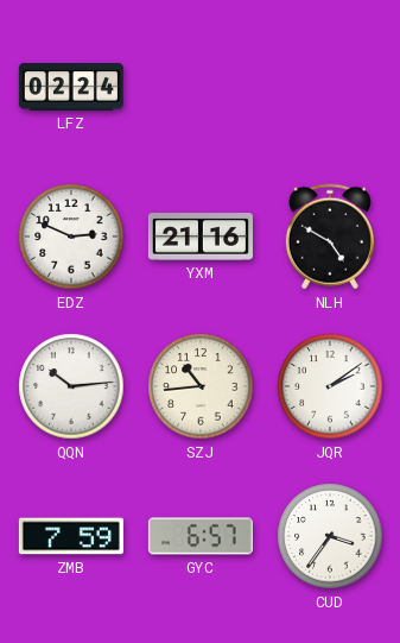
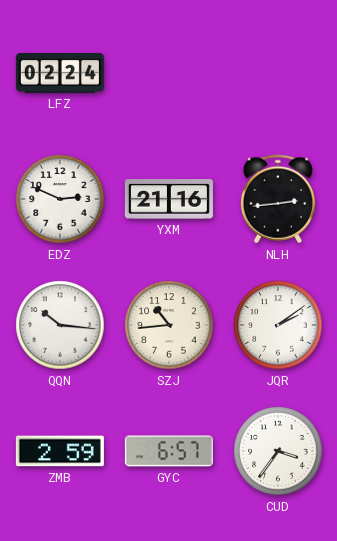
NLH: 4:50 -> 2:44 (278, 199)
QQN: 10:14 -> 10:16 (60, 325)
ZMB: 7:59 -> 2:59 (60, 451)
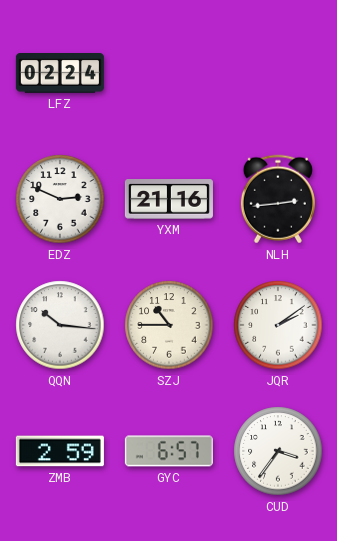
SZJ: 10:44 -> 10:45 (169, 325)
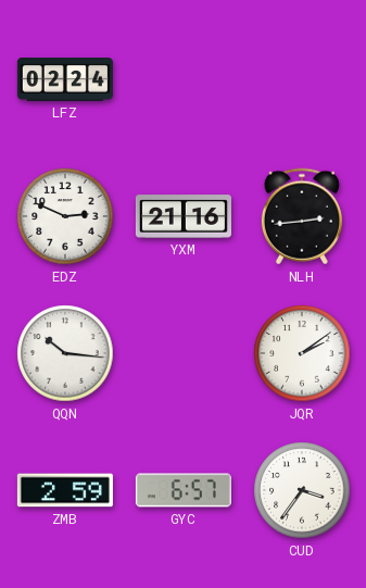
SZJ: 10:45 -> none (169, 325)
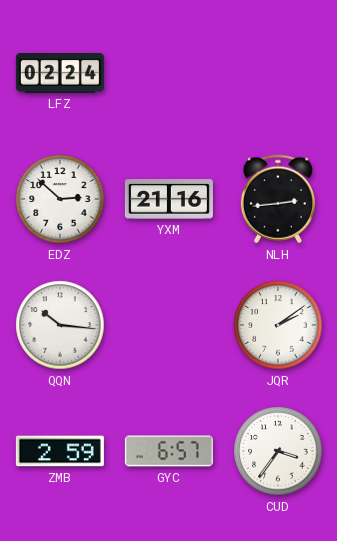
EDZ: 2:49 -> 2:52 (60, 199)
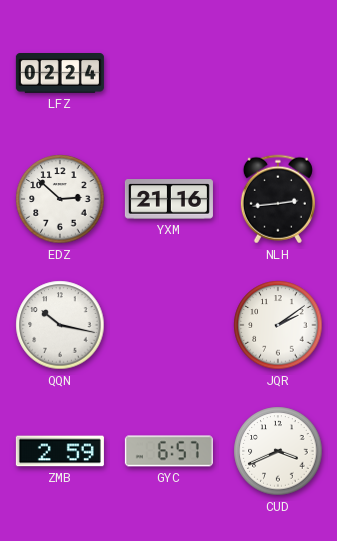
QQN: 10:16 -> 10:17 (60, 325)
CUD: 3:36 -> 3:41 (278, 451)
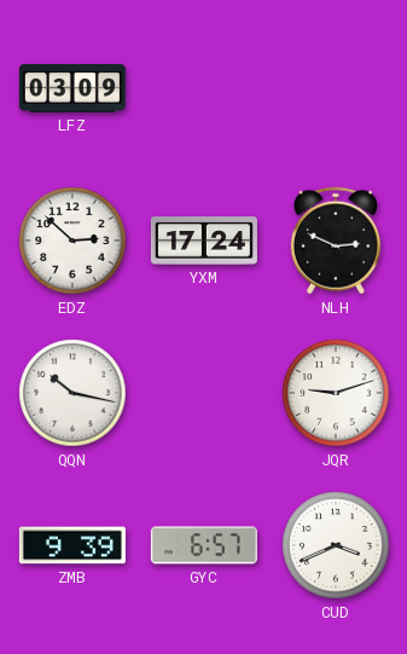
LFZ: 02:24 -> 03:09 (72, 89)
YXM: 21:16 -> 17:24 (204, 241)
NLH: 2:44 -> 2:49 (336, 241)
JQR: 2:09 -> 9:12 (336, 393)
ZMB: 2:59 -> 9:39 (72, 545)
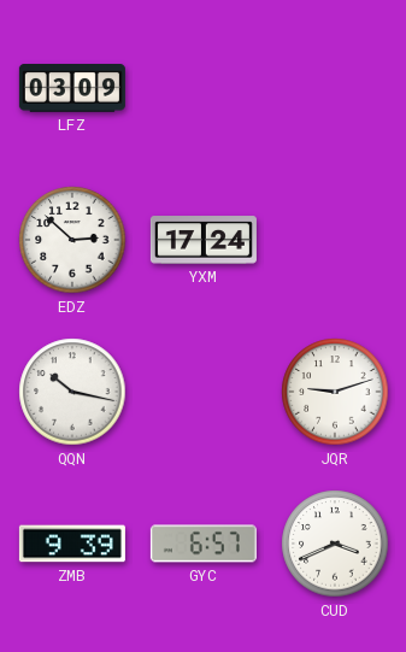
NLH: 2:49 -> none (336, 241)
